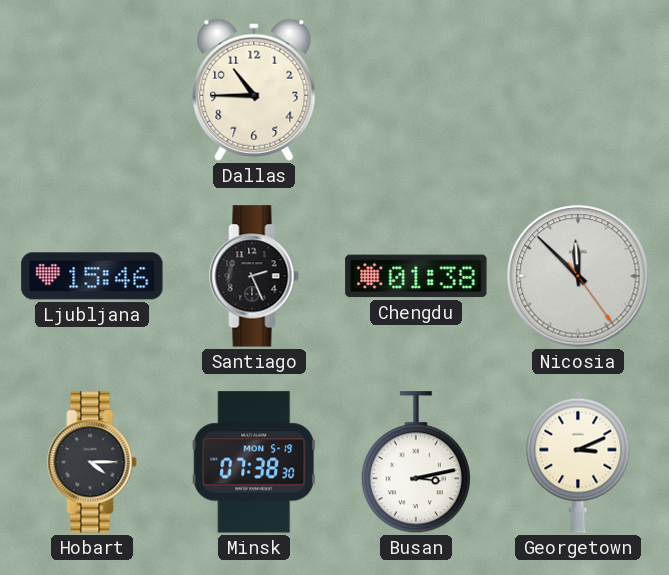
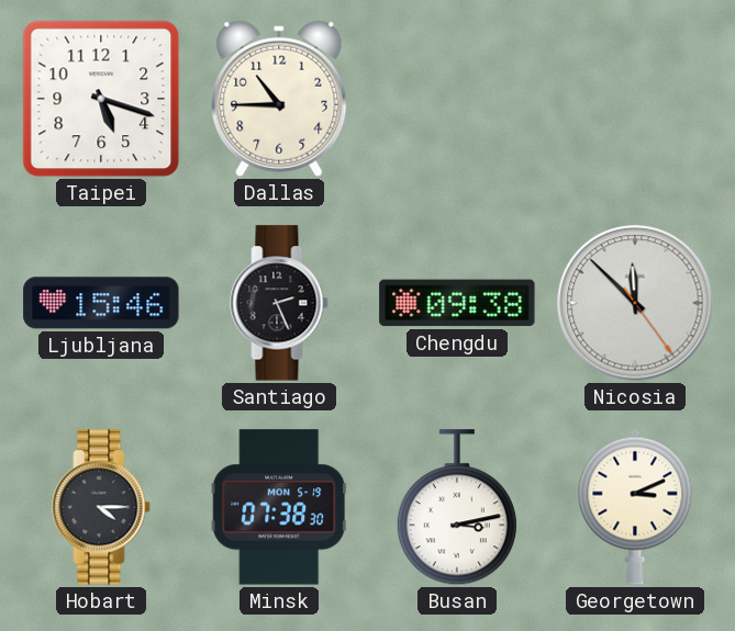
Taipei: none -> 5:18 (101, 99)
Chengdu: 01:38 -> 09:38 (457, 303)
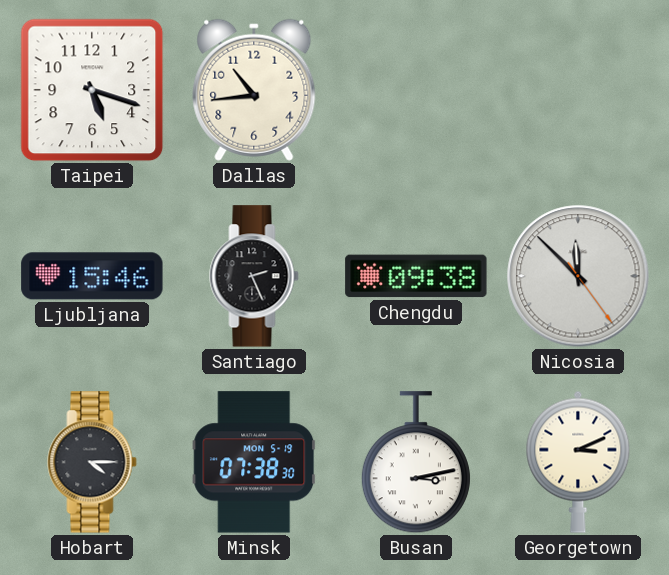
Dallas: 10:45 -> 10:44 (254, 90)
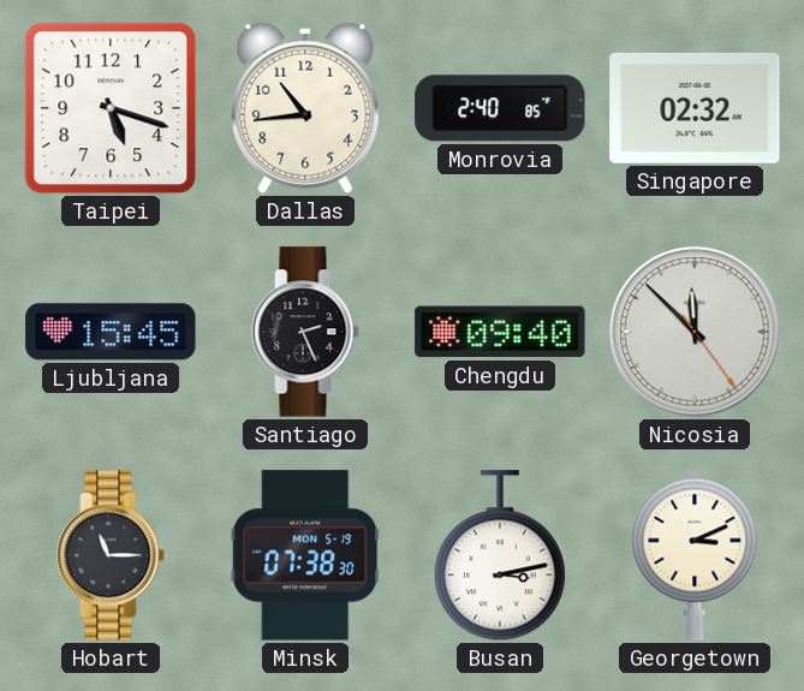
Monrovia: none -> 2:40 (500, 108)
Singapore: none -> 02:32 (695, 108)
Ljubljana: 15:46 -> 15:45 (111, 332)
Chengdu: 09:38 -> 09:40 (500, 332)
Hobart: 4:15 -> 11:15 (111, 555)
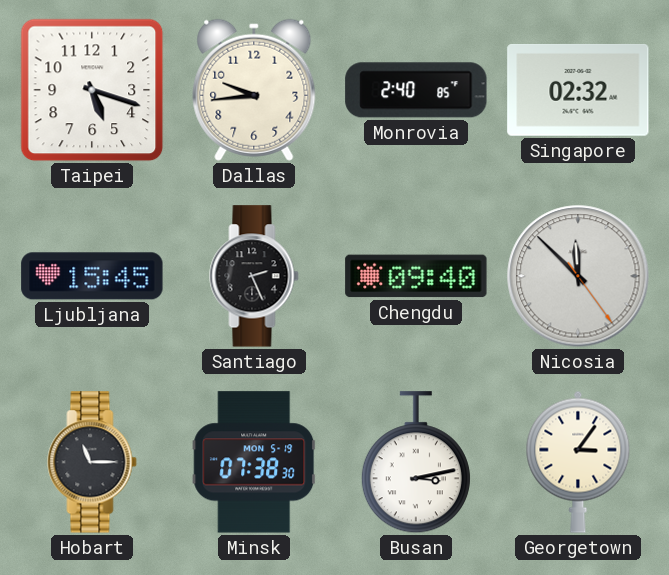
Dallas: 10:44 -> 9:44 (254, 90)
Georgetown: 3:11 -> 3:06 (578, 462)
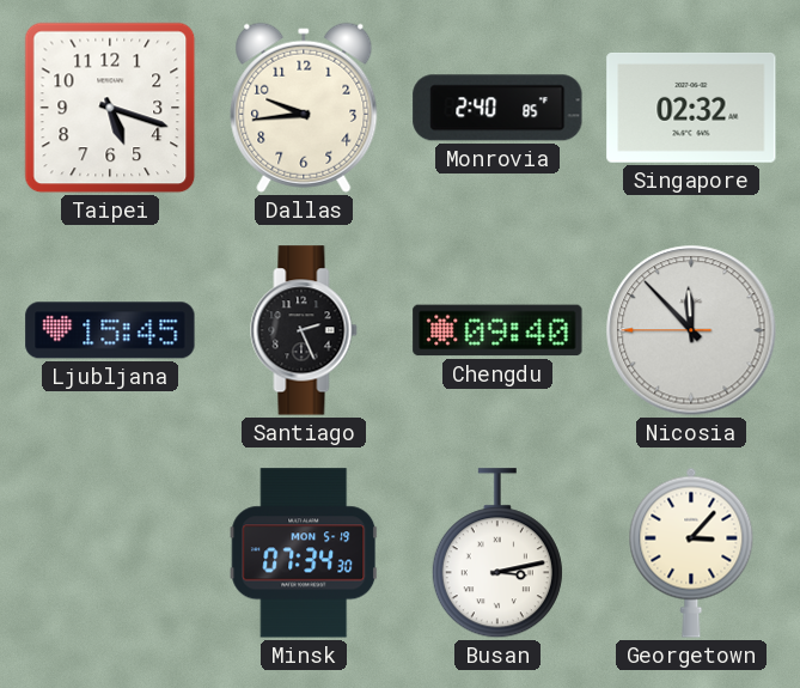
Nicosia: 11:52:24 -> 11:52:45 (691, 330)
Hobart: 11:15 -> none (92, 462)
Minsk: 07:38 -> 07:34 (304, 553)
Georgetown: 3:06 -> 3:07 (691, 553)
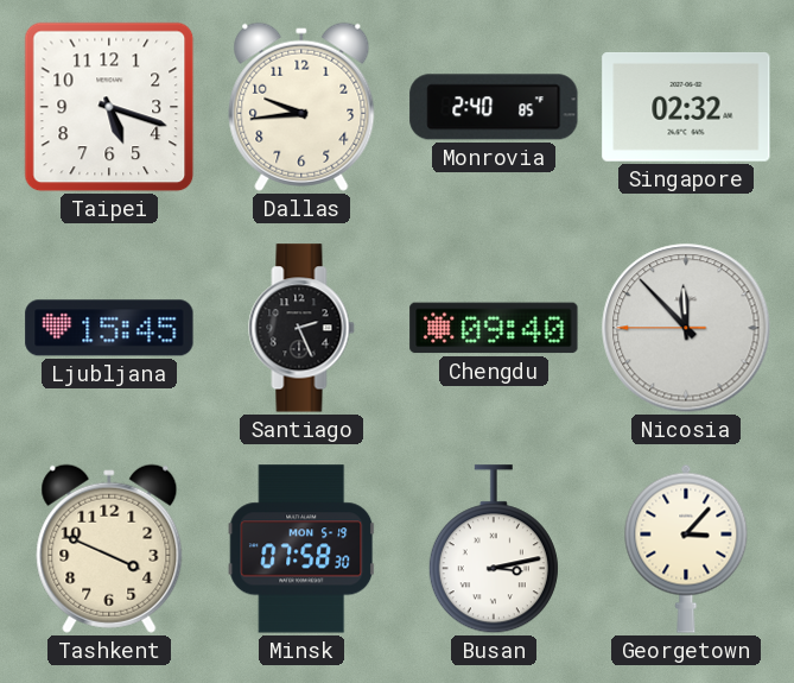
Tashkent: none -> 3:49 (109, 549)
Minsk: 07:34 -> 07:58 (301, 549)
